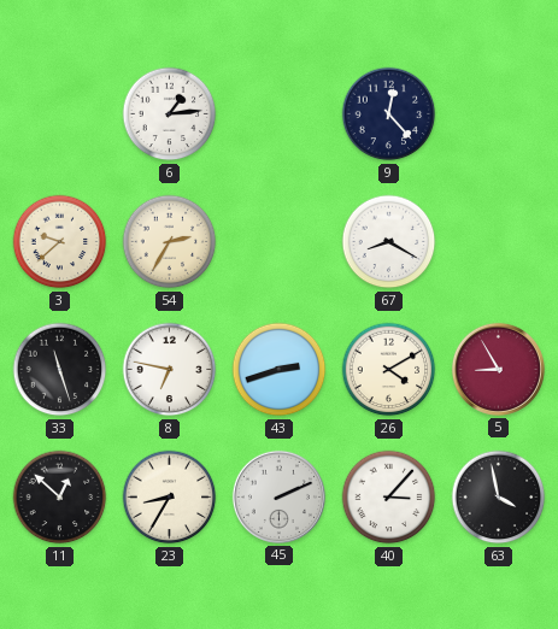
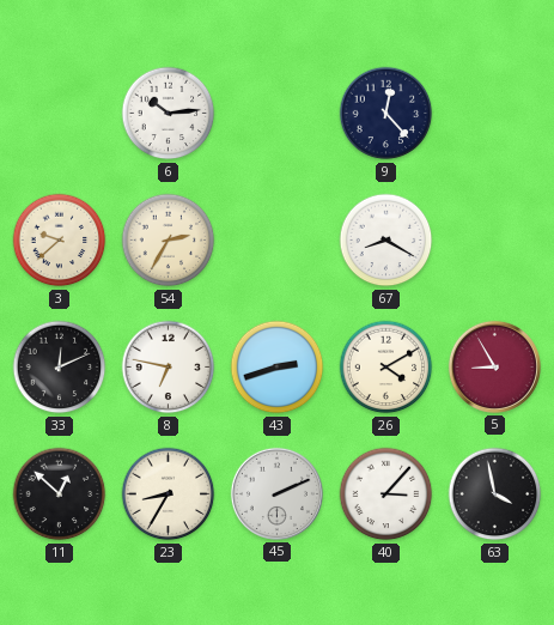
6: 1:14 -> 10:14 (169, 114)
33: 11:27 -> 12:11 (60, 368)
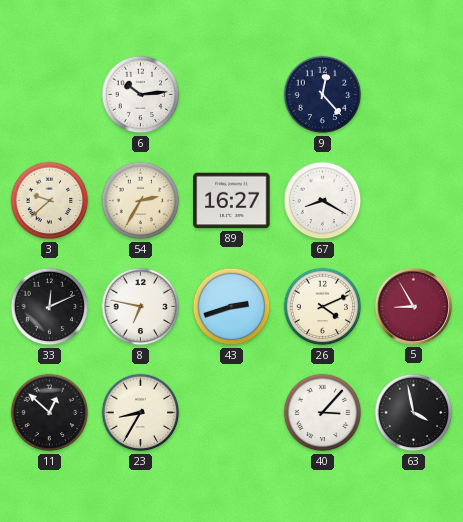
89: none -> 16:27 (232, 201)
26: 4:10 -> 4:11 (323, 307)
45: 2:11 -> none (276, 493)
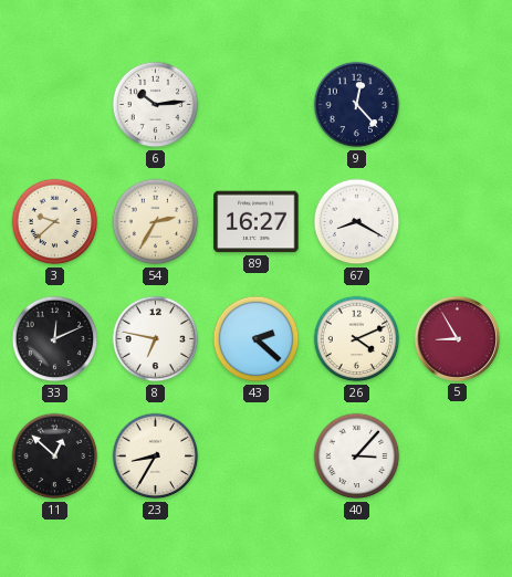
43: 2:42 -> 2:22 (257, 339)
63: 3:58 -> none (414, 413)
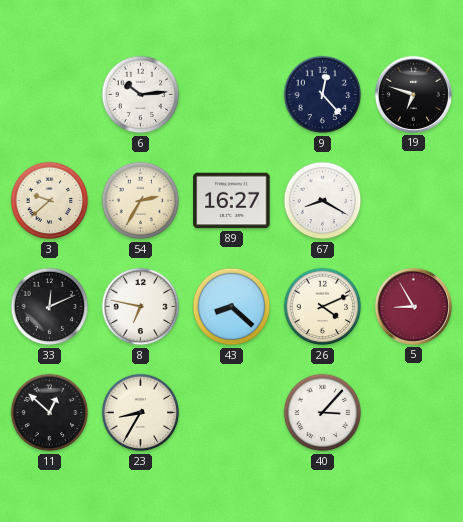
19: none -> 6:48 (413, 94)
43: 2:22 -> 8:22 (232, 307)
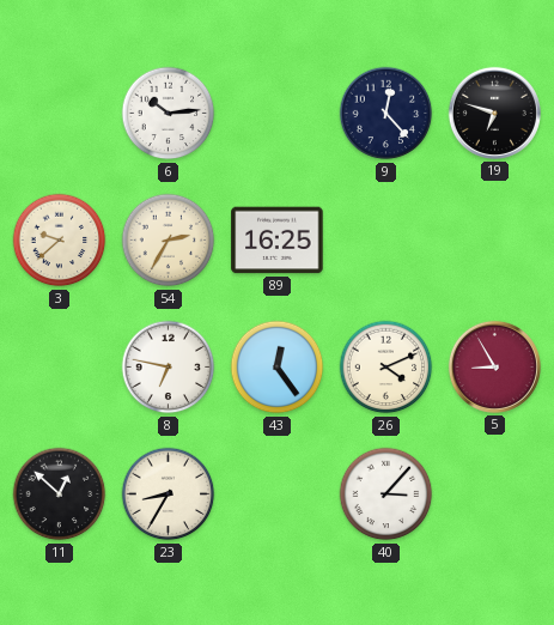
89: 16:27 -> 16:25 (278, 241)
67: 8:20 -> none (323, 201)
33: 12:11 -> none (50, 307)
43: 8:22 -> 12:24 (278, 368)
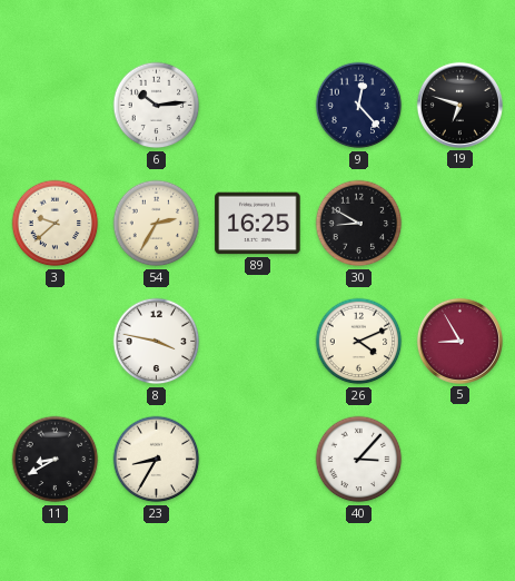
30: none -> 8:50 (359, 224)
8: 6:47 -> 3:47 (157, 342)
43: 12:24 -> none (278, 368)
11: 12:52 -> 8:40 (56, 460)
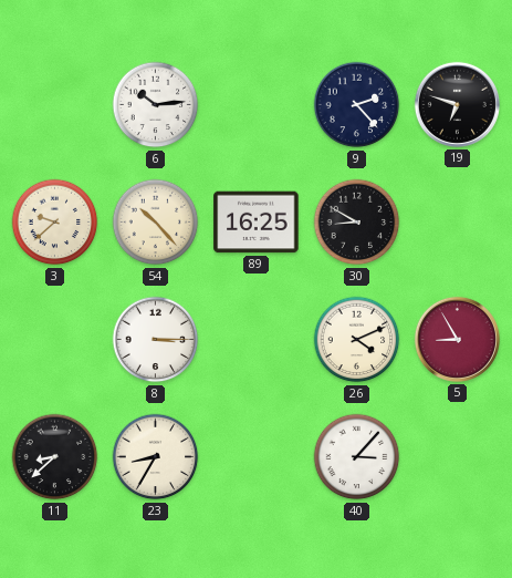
9: 12:23 -> 2:23 (357, 105)
54: 2:35 -> 10:23 (156, 223)
8: 3:47 -> 3:15 (156, 340)
11: 8:40 -> 8:38 (55, 457)
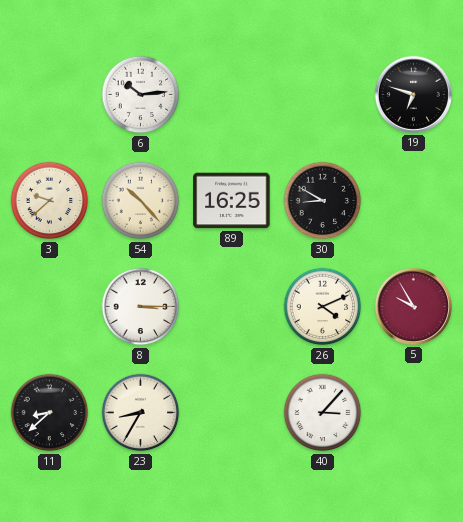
9: 2:23 -> none (357, 105)
5: 8:55 -> 9:55 (413, 306)
